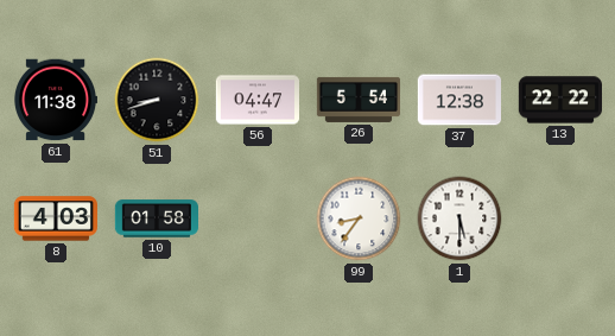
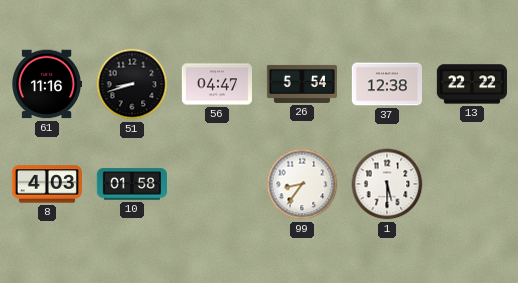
61: 11:38 -> 11:16 (46, 84)
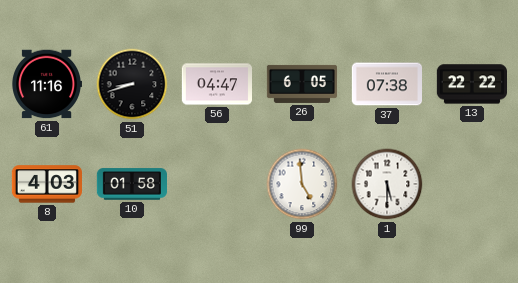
26: 5:54 -> 6:05 (301, 84)
37: 12:38 -> 07:38 (386, 84)
99: 8:36 -> 4:59 (302, 184)
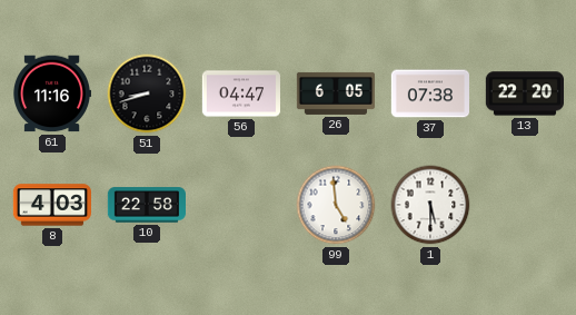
13: 22:22 -> 22:20 (524, 93)
10: 01:58 -> 22:58 (146, 205)
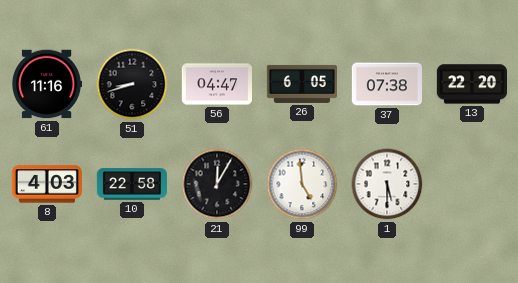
21: none -> 12:05 (217, 184)
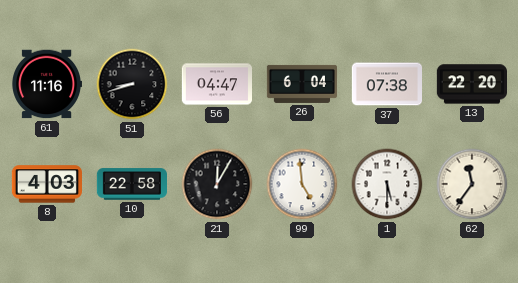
26: 6:05 -> 6:04 (301, 84)
62: none -> 11:36 (472, 184)
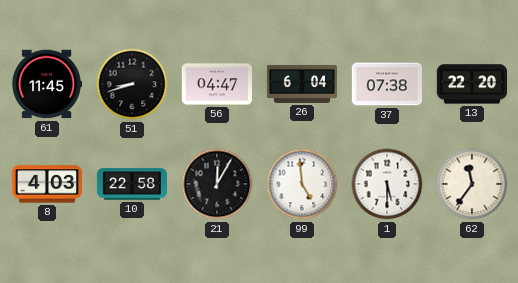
61: 11:16 -> 11:45 (46, 84)
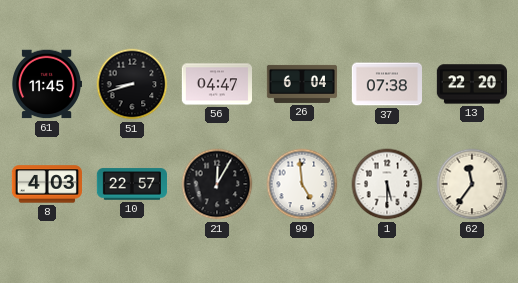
10: 22:58 -> 22:57 (131, 184)
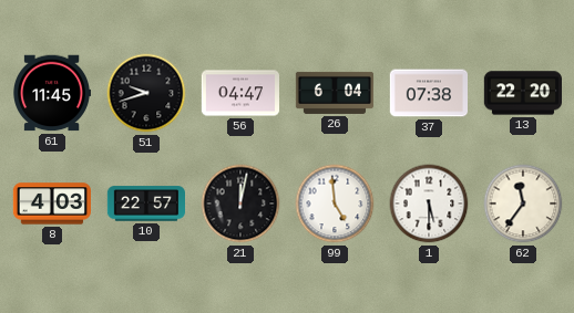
51: 8:42 -> 9:42 (146, 93)
21: 12:05 -> 12:02 (240, 204)
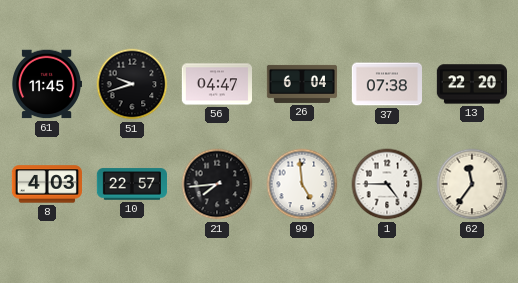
21: 12:02 -> 7:44 (217, 184)
1: 5:30 -> 4:45 (387, 184)
